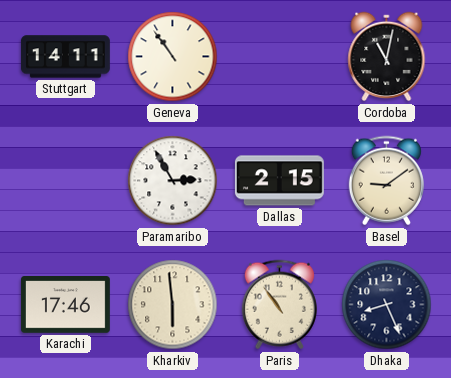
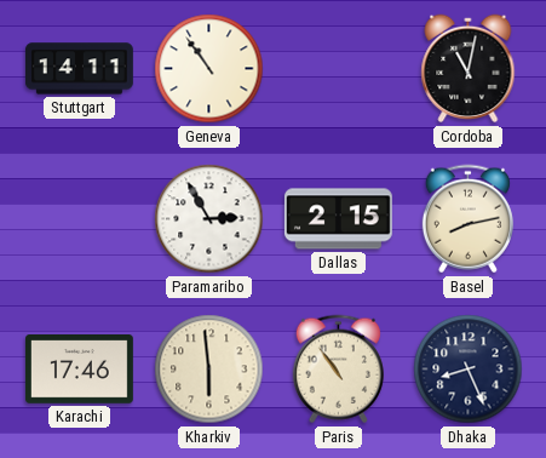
Basel: 9:09 -> 8:13 (467, 219)
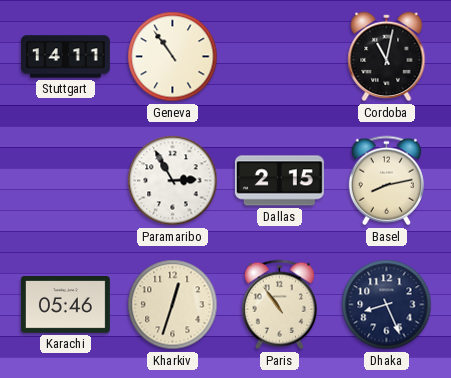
Karachi: 17:46 -> 05:46 (65, 305)
Kharkiv: 5:59 -> 12:33 (173, 305)
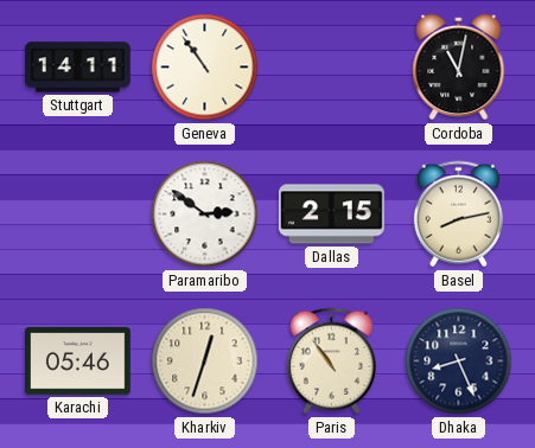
Paramaribo: 2:55 -> 2:51 (205, 215)
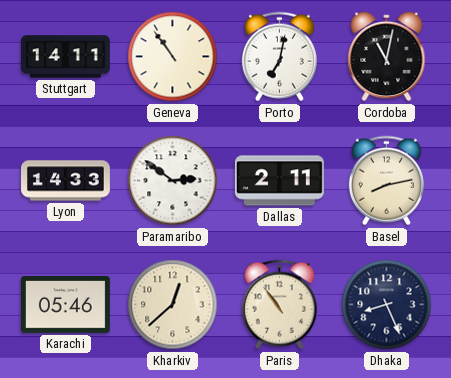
Porto: none -> 7:02 (279, 57)
Lyon: none -> 14:33 (66, 181)
Dallas: 2:15 -> 2:11 (279, 181)
Kharkiv: 12:33 -> 12:38 (173, 305)
